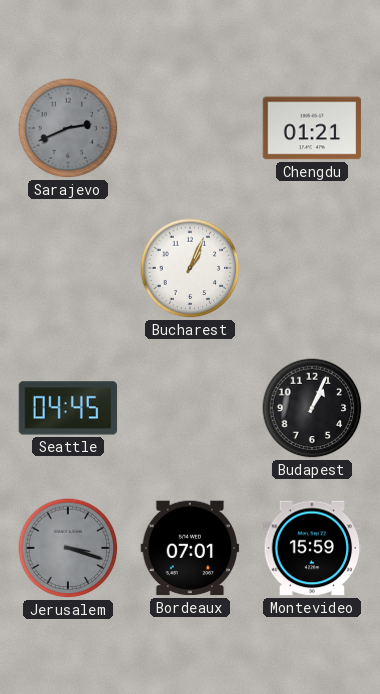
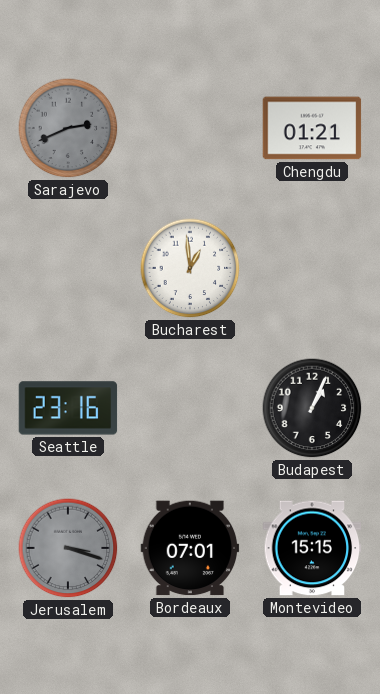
Bucharest: 1:04 -> 12:59 (190, 268)
Seattle: 04:45 -> 23:16 (68, 408)
Montevideo: 15:59 -> 15:15 (312, 548)
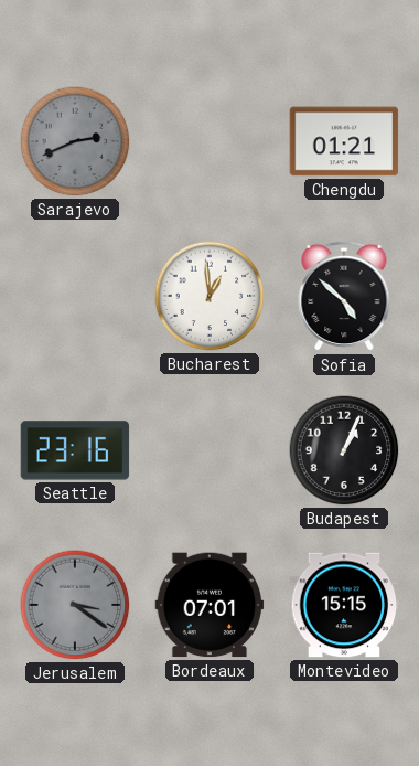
Sofia: none -> 4:52 (344, 296)
Jerusalem: 3:18 -> 3:21 (75, 605)
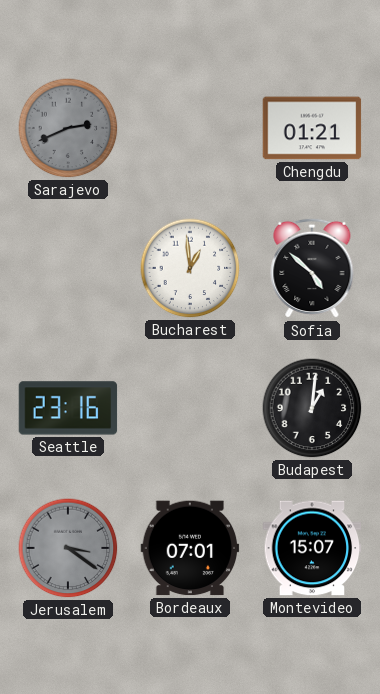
Budapest: 1:04 -> 1:01 (312, 408)
Montevideo: 15:15 -> 15:07 (312, 548)
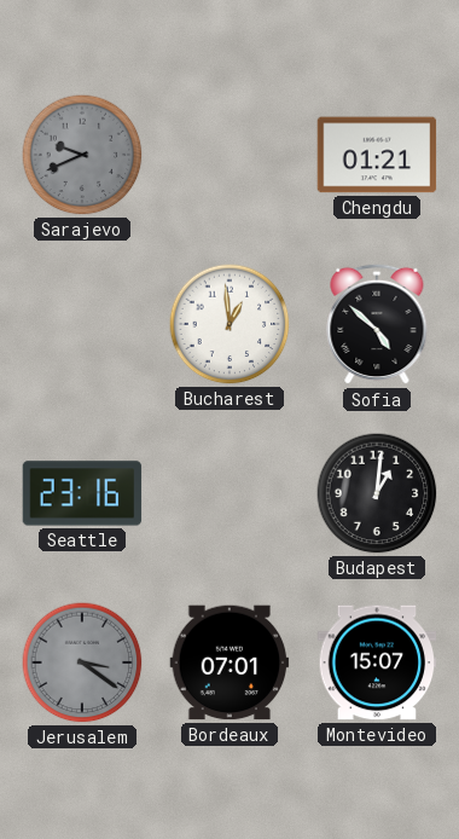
Sarajevo: 2:41 -> 9:41 (82, 155)
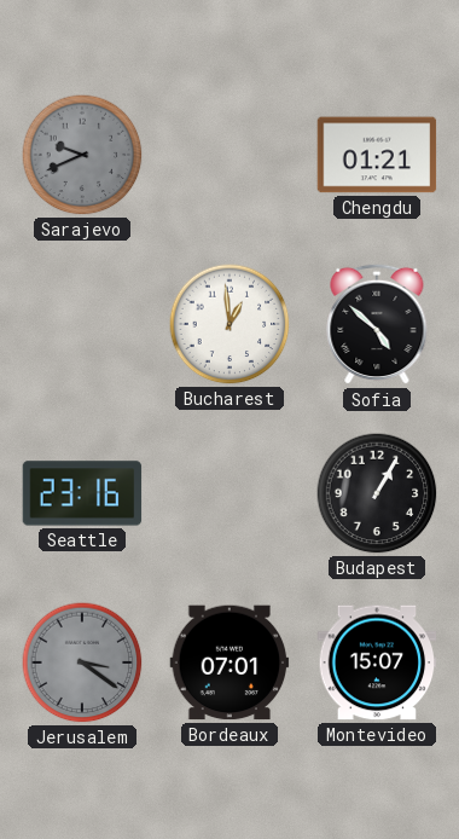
Budapest: 1:01 -> 1:05 (377, 493)
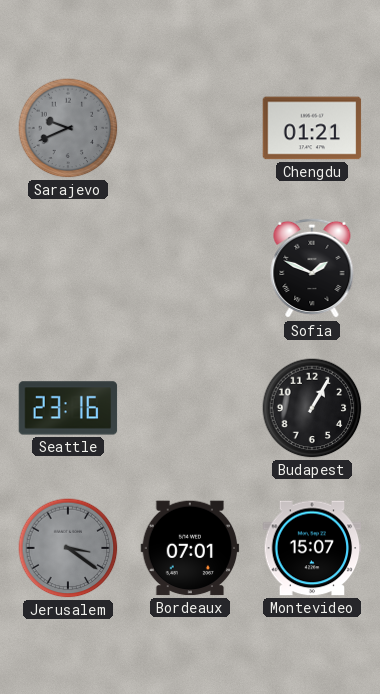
Bucharest: 12:59 -> none (230, 324)
Sofia: 4:52 -> 1:49 (312, 268)
